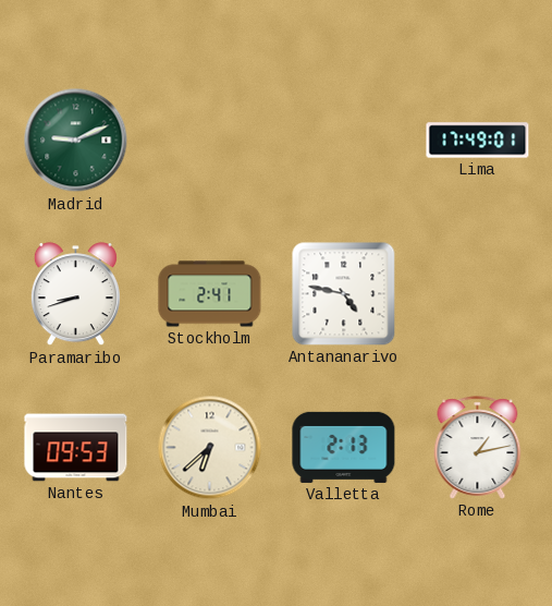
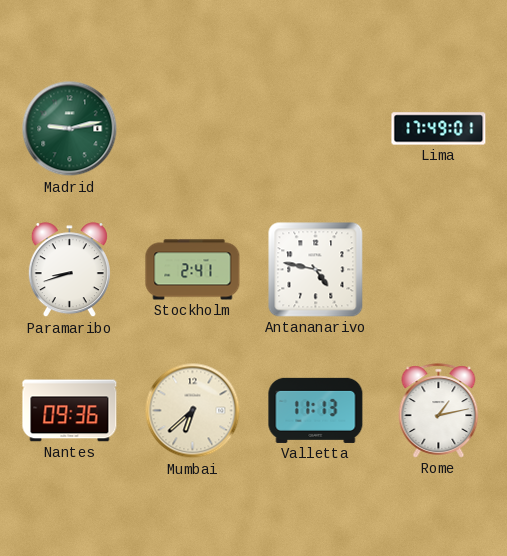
Madrid: 9:11 -> 9:13 (70, 129)
Nantes: 09:53 -> 09:36 (70, 411)
Valletta: 2:13 -> 11:13 (316, 410)
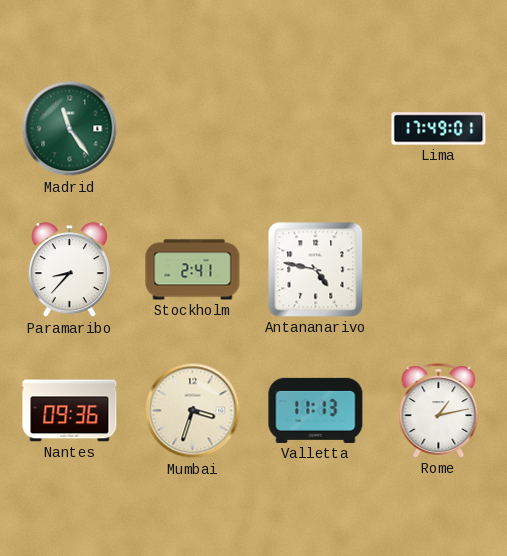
Madrid: 9:13 -> 11:24 (70, 129)
Paramaribo: 8:42 -> 8:37 (69, 270)
Mumbai: 6:38 -> 3:33 (193, 411)
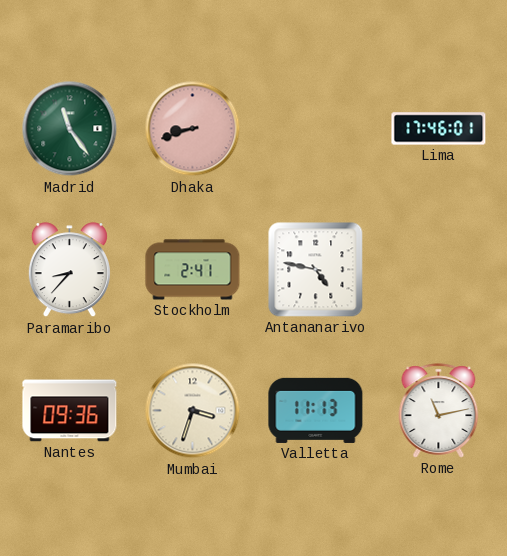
Dhaka: none -> 8:42 (193, 129)
Lima: 17:49 -> 17:46 (439, 129)
Rome: 1:13 -> 11:13 (439, 411)
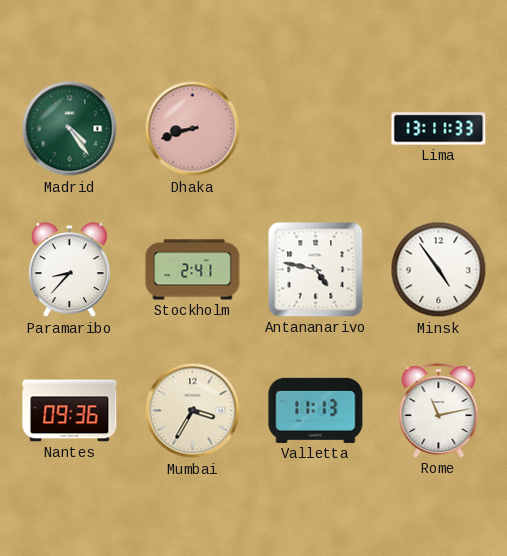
Madrid: 11:24 -> 4:24 (70, 129)
Lima: 17:46 -> 13:11 (439, 129)
Minsk: none -> 4:54 (439, 270)
Mumbai: 3:33 -> 3:35 (193, 411)
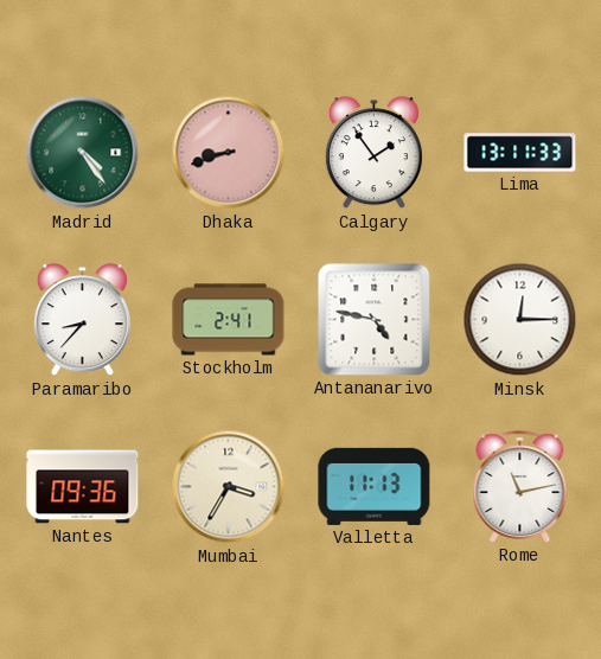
Calgary: none -> 1:54 (373, 153)
Minsk: 4:54 -> 12:15 (520, 320)
